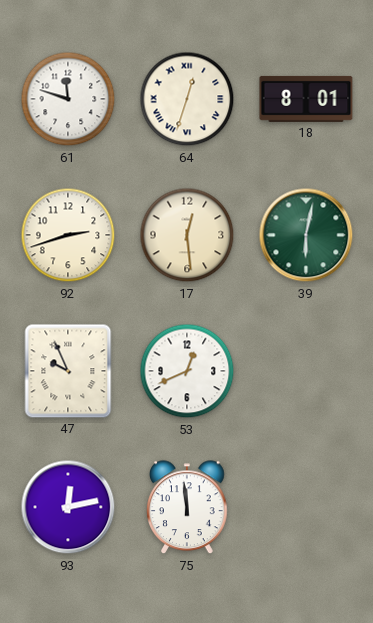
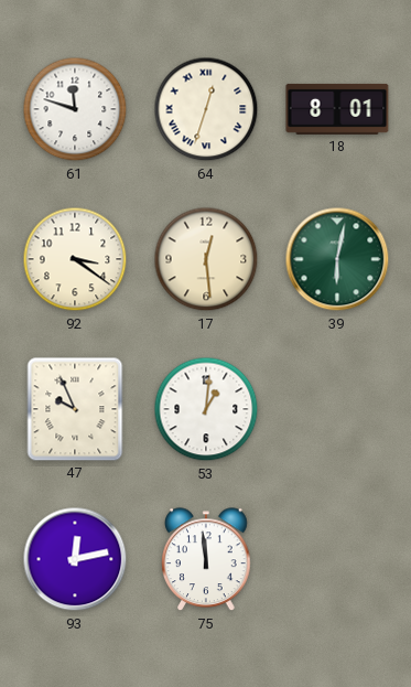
92: 2:42 -> 3:21 (75, 259)
53: 12:41 -> 1:01 (206, 409)
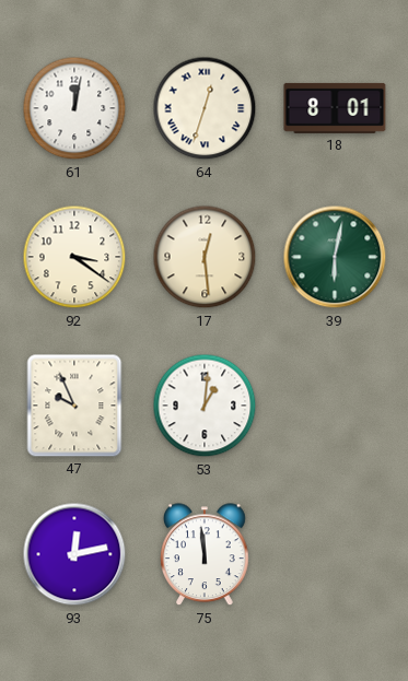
61: 11:48 -> 12:02 (74, 108)
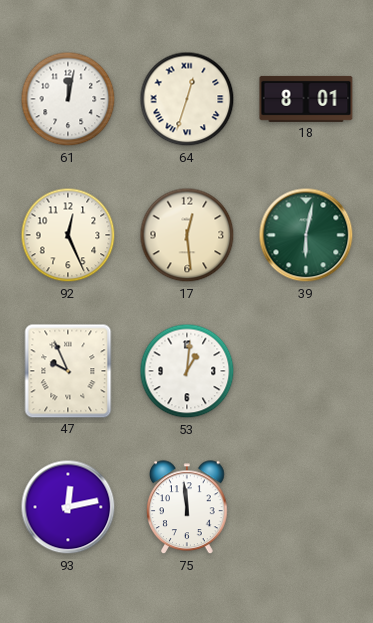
92: 3:21 -> 12:26 (68, 235)
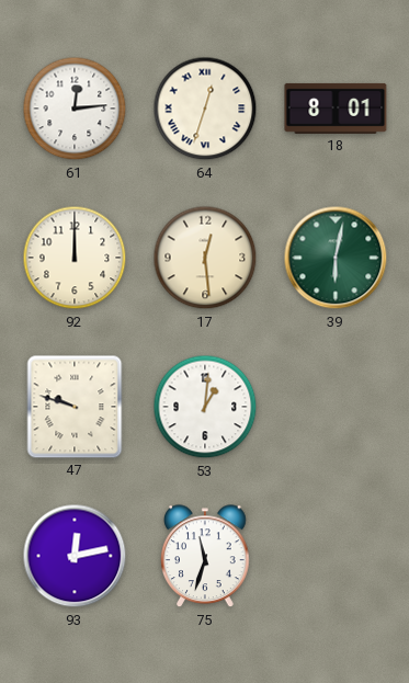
61: 12:02 -> 12:14 (75, 109)
92: 12:26 -> 12:00 (75, 258)
47: 9:56 -> 9:48 (75, 407)
75: 11:59 -> 11:33 (206, 557)
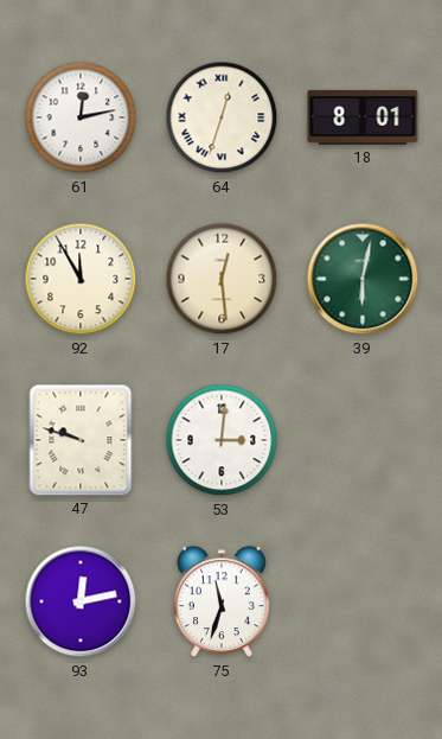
61: 12:14 -> 12:13 (81, 117)
92: 12:00 -> 11:55 (81, 279)
53: 1:01 -> 3:01 (222, 440)
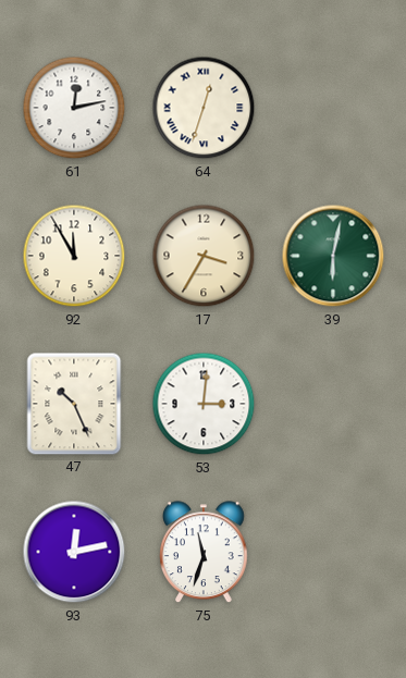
18: 8:01 -> none (363, 117)
17: 12:29 -> 3:35 (204, 256)
47: 9:48 -> 10:26 (74, 404)
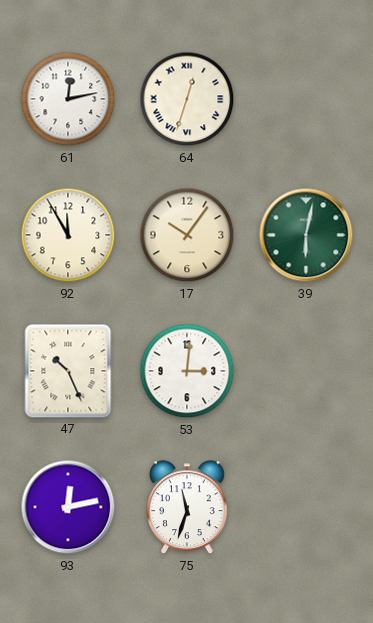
17: 3:35 -> 10:06 (187, 235)
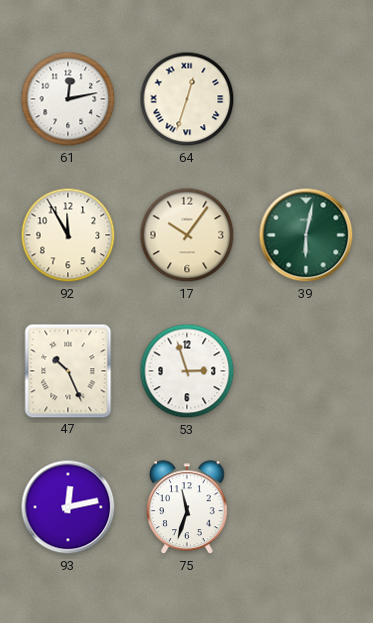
53: 3:01 -> 2:57 (187, 371)
